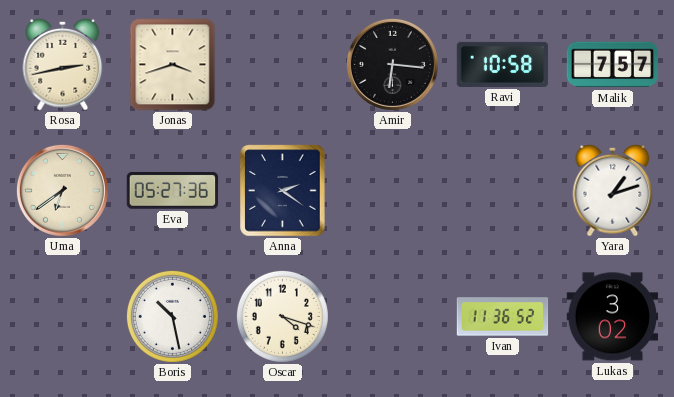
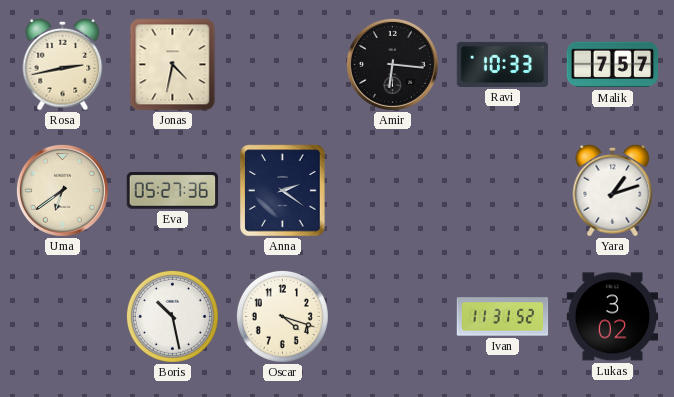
Jonas: 3:42 -> 4:32 (173, 65)
Ravi: 10:58 -> 10:33 (503, 64)
Ivan: 11:36 -> 11:31 (503, 317)
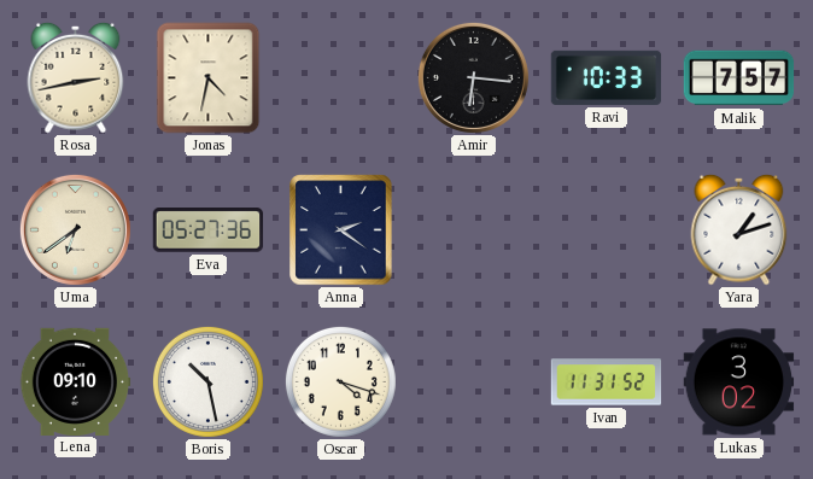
Lena: none -> 09:10 (75, 381)
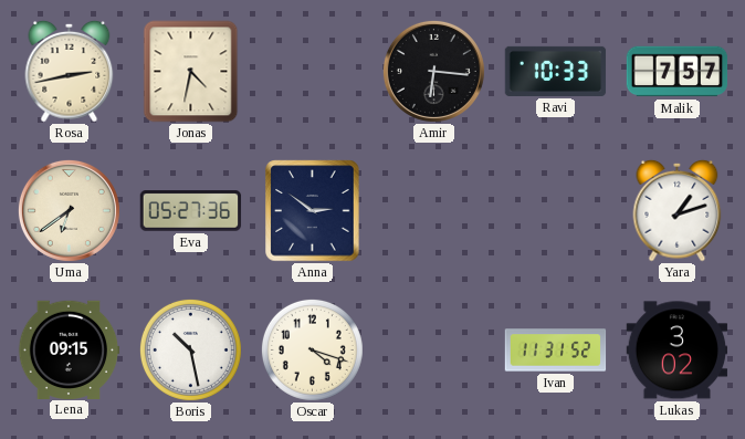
Anna: 2:21 -> 2:51 (313, 211)
Lena: 09:10 -> 09:15 (69, 349)
